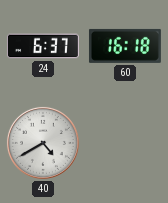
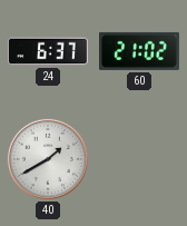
60: 16:18 -> 21:02 (139, 51)
40: 4:40 -> 1:40 (48, 159)
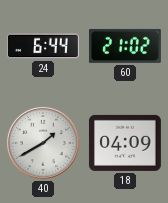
24: 6:37 -> 6:44 (43, 46)
18: none -> 04:09 (125, 143)
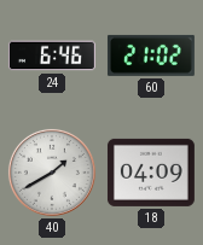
24: 6:44 -> 6:46 (52, 56)
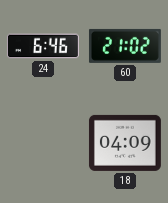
40: 1:40 -> none (52, 173)
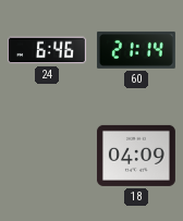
60: 21:02 -> 21:14 (136, 50)
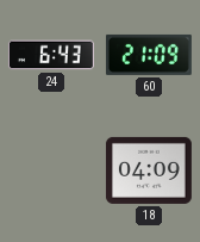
24: 6:46 -> 6:43 (51, 55)
60: 21:14 -> 21:09 (149, 55)
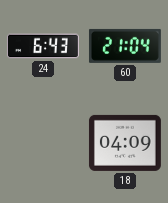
60: 21:09 -> 21:04 (125, 46)
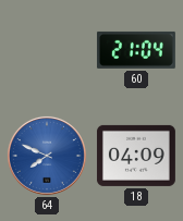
24: 6:43 -> none (43, 46)
64: none -> 7:49 (47, 156)
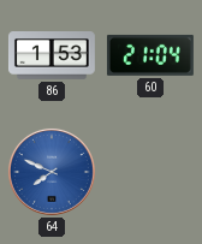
86: none -> 1:53 (52, 56)
18: 04:09 -> none (136, 156)
